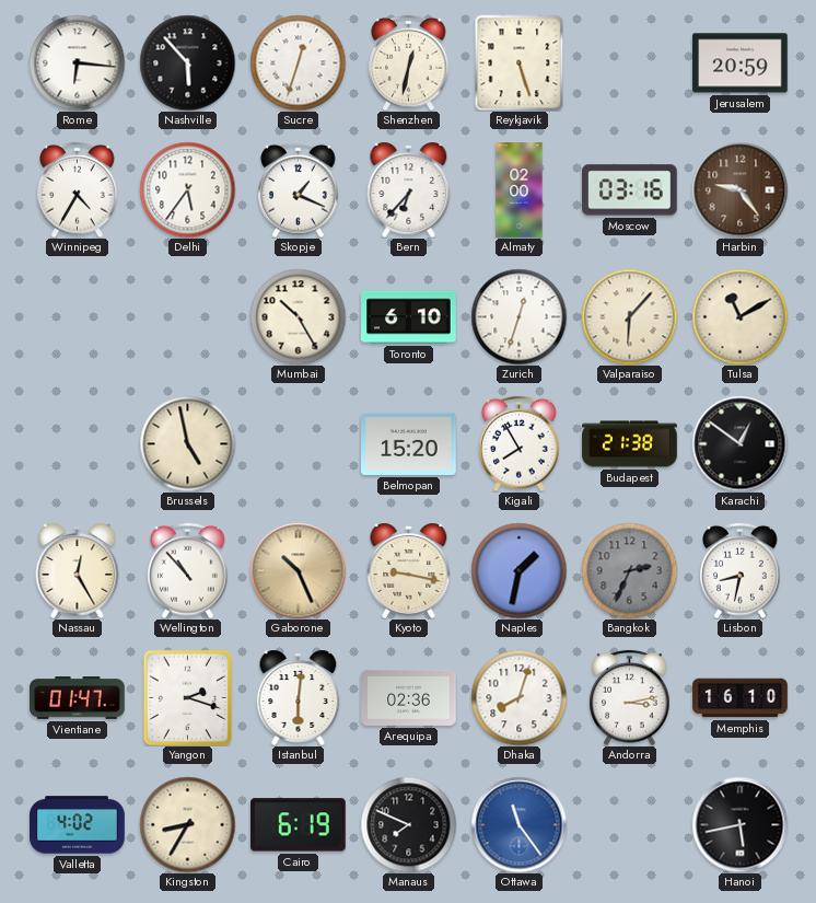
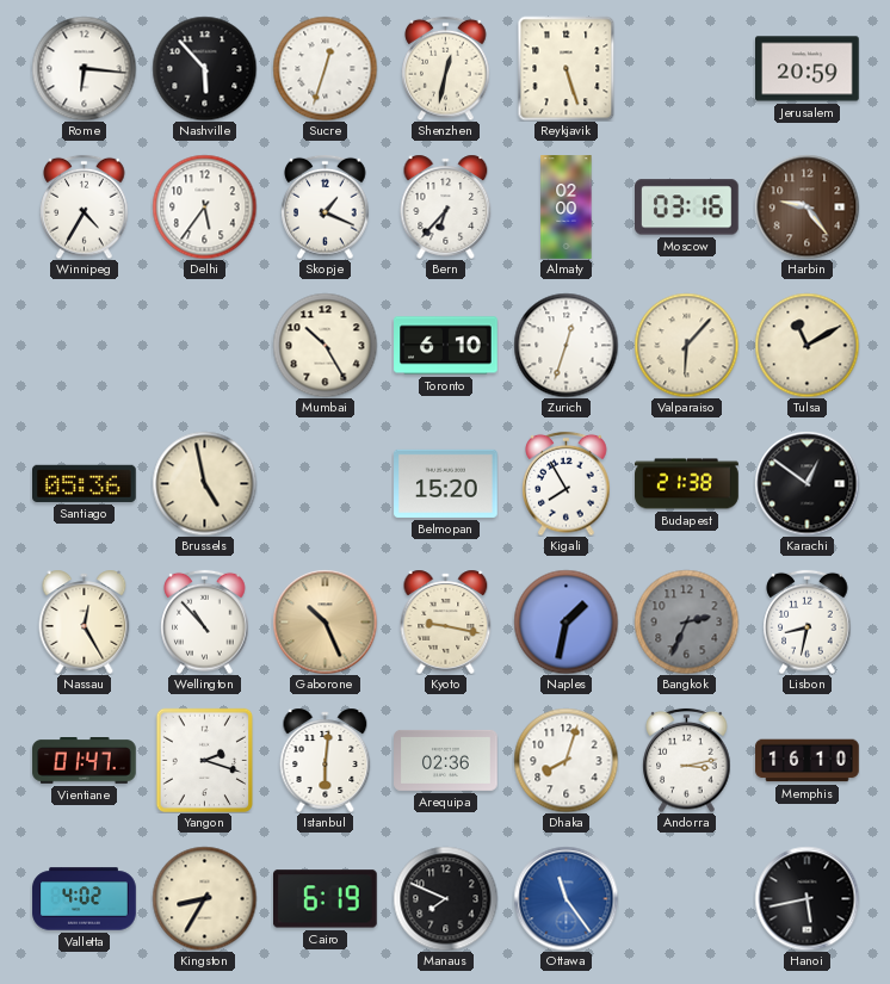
Santiago: none -> 05:36 (85, 483)
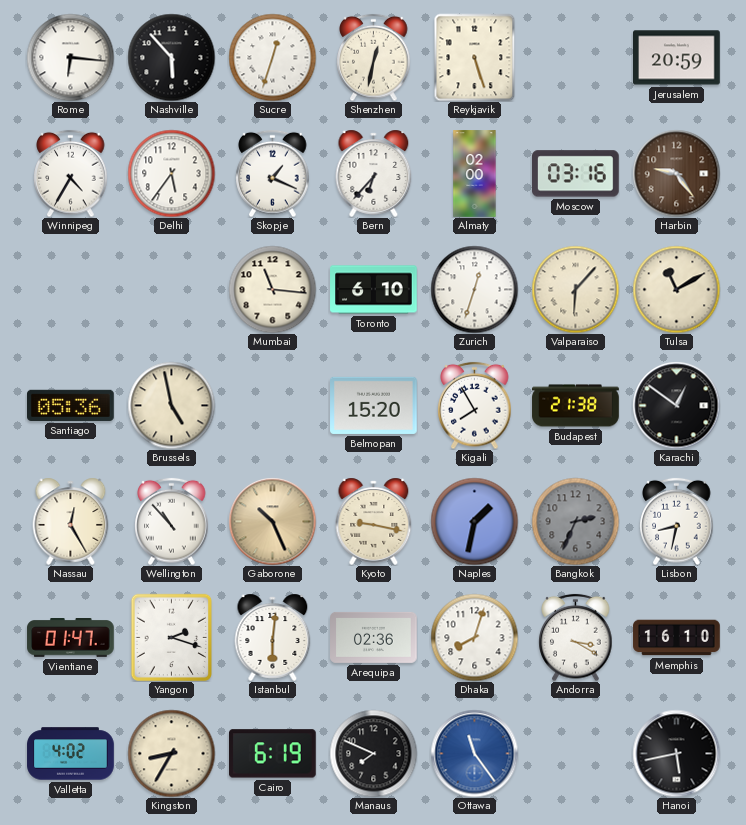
Mumbai: 10:25 -> 11:16 (272, 289)
Andorra: 3:13 -> 3:20 (576, 637)
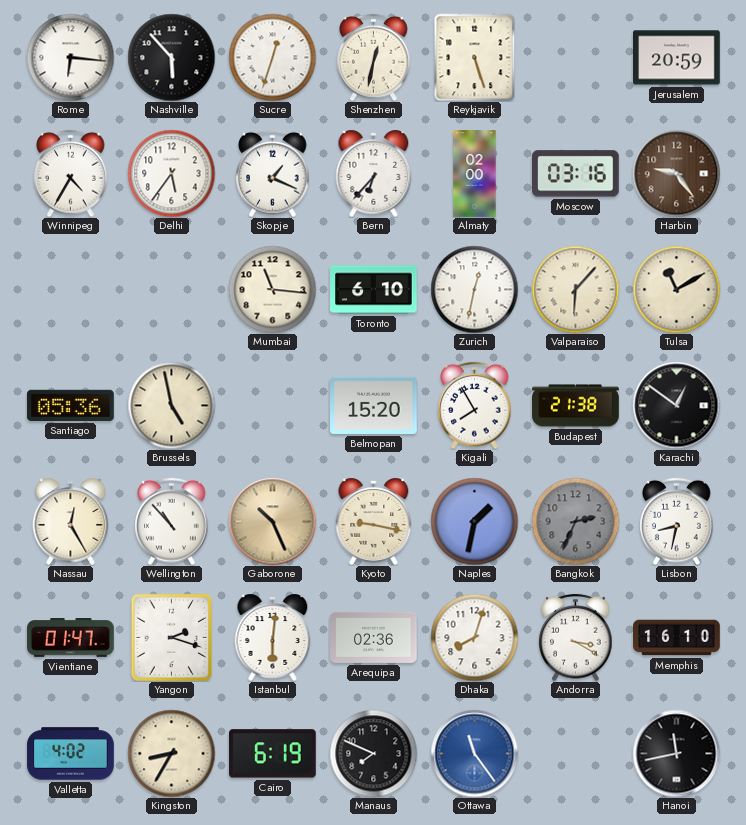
Zurich: 12:33 -> 12:32 (474, 289)
Hanoi: 5:43 -> 11:43 (676, 753)
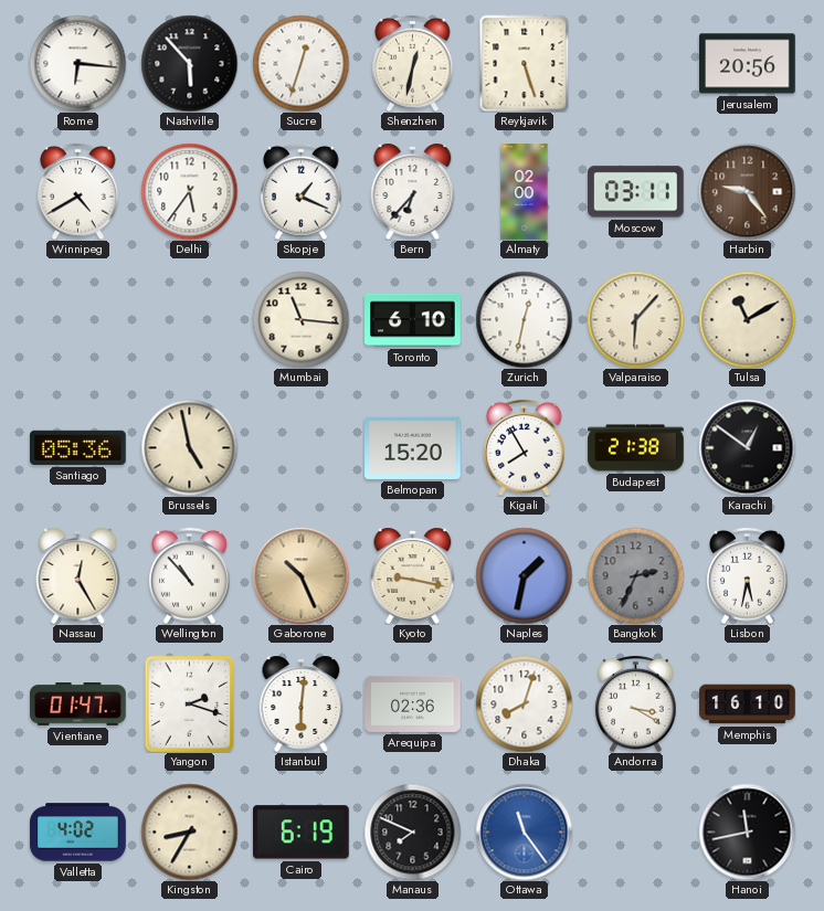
Jerusalem: 20:59 -> 20:56 (748, 64)
Winnipeg: 4:35 -> 4:40 (78, 191)
Moscow: 03:16 -> 03:11 (636, 192)
Lisbon: 8:32 -> 5:32 (748, 575)
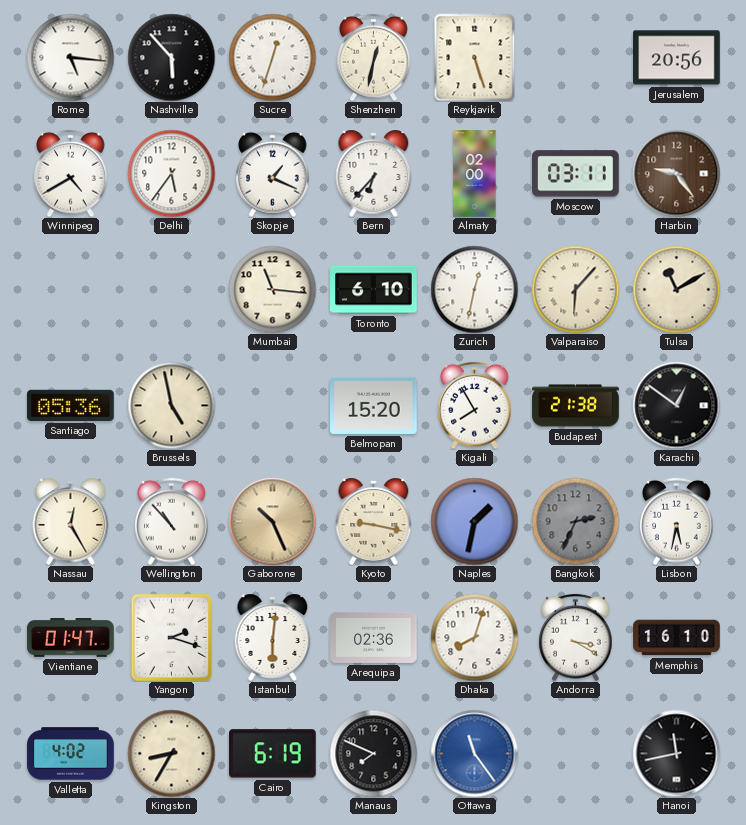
Rome: 6:16 -> 5:16 (70, 57)
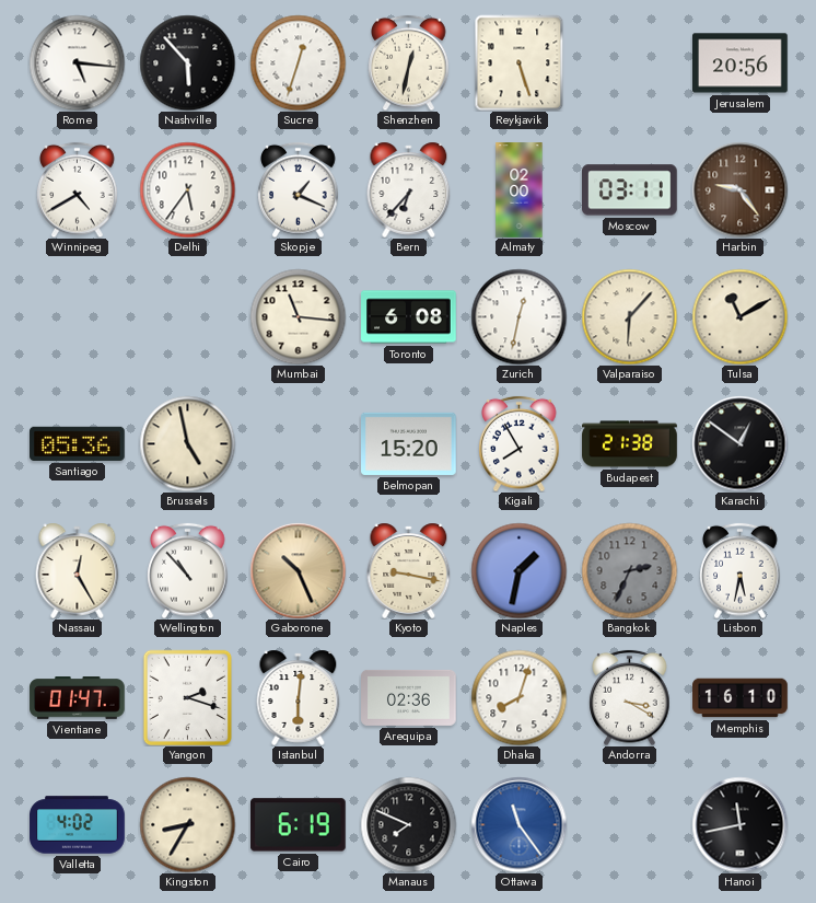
Toronto: 6:10 -> 6:08 (409, 317)
